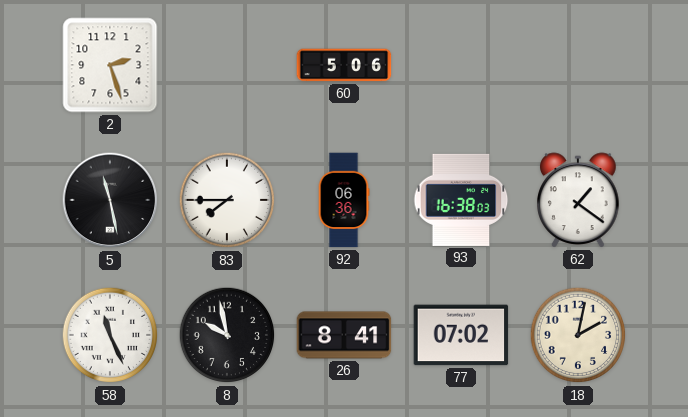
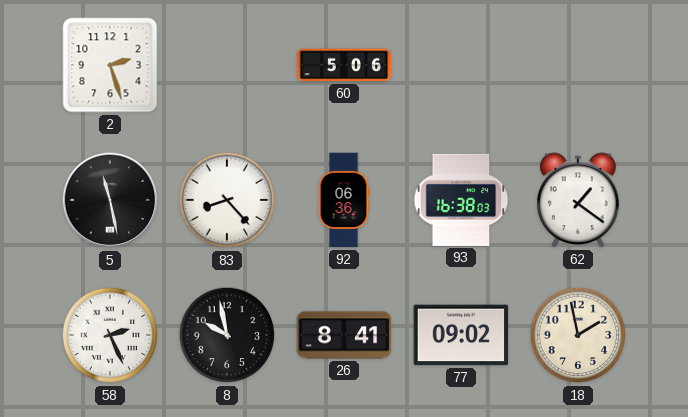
83: 7:45 -> 8:23 (227, 200)
58: 11:26 -> 2:26 (110, 335)
77: 07:02 -> 09:02 (461, 335)
18: 2:02 -> 1:58 (578, 335)
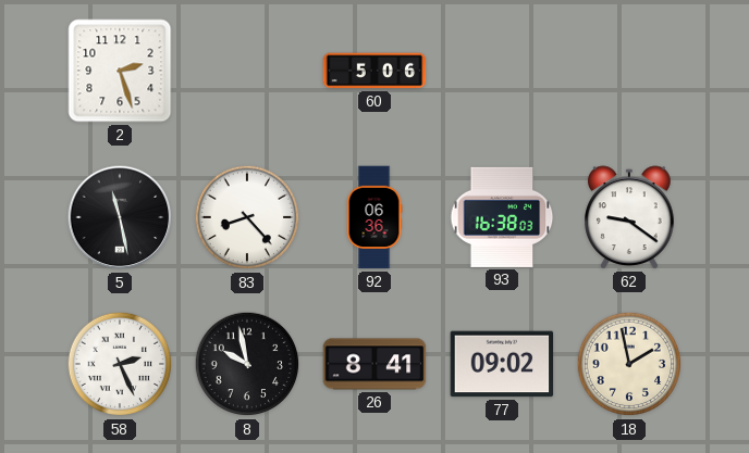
62: 1:21 -> 9:21 (629, 217)
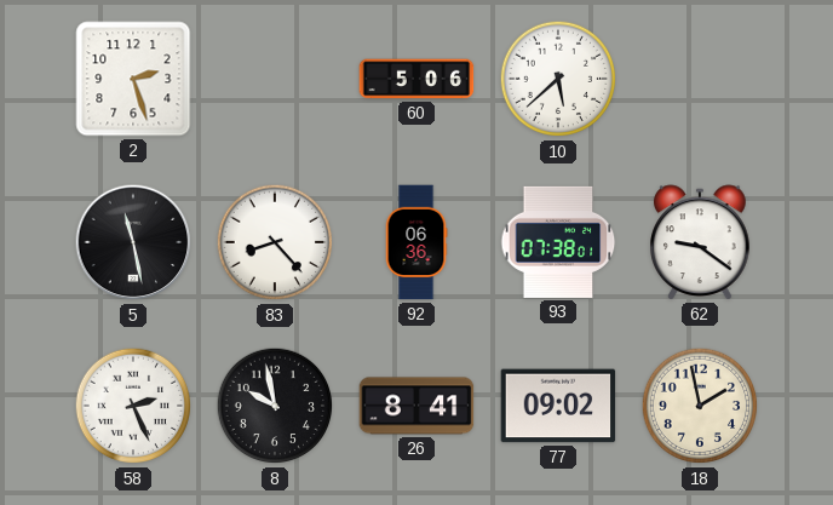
10: none -> 5:38 (558, 79)
93: 16:38 -> 07:38 (558, 242)
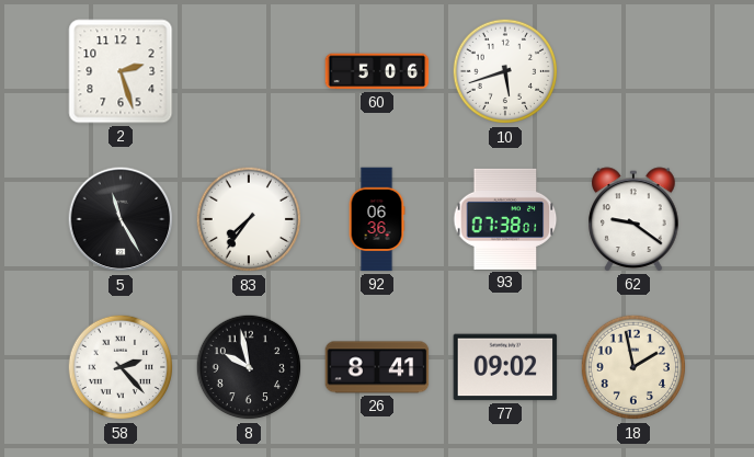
10: 5:38 -> 5:42 (505, 71)
5: 11:28 -> 11:25 (121, 219)
83: 8:23 -> 7:36 (249, 219)
58: 2:26 -> 2:23 (121, 367)
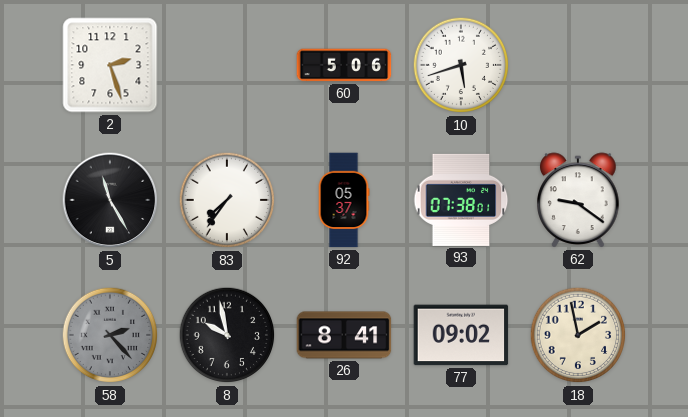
92: 06:36 -> 05:37 (344, 200)
58 dial: white -> grey (110, 335)
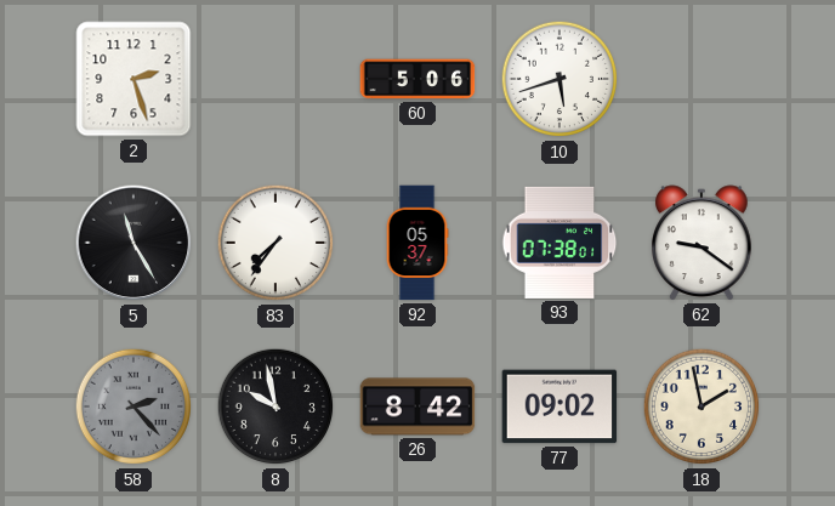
26: 8:41 -> 8:42 (417, 406)
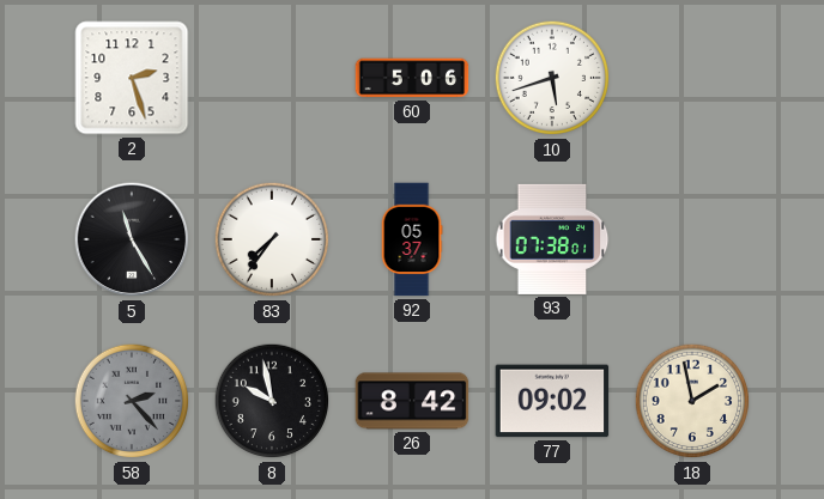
62: 9:21 -> none (701, 243)
